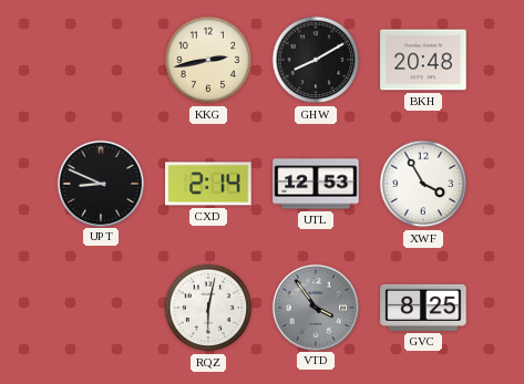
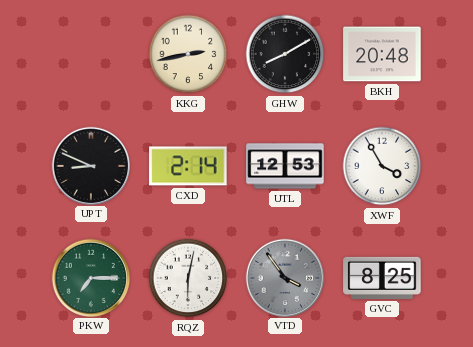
PKW: none -> 7:15 (90, 277)
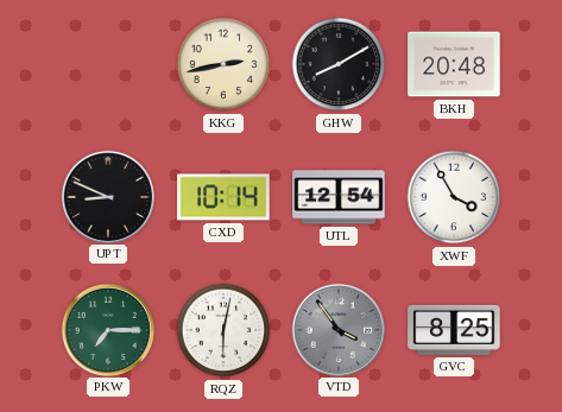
CXD: 2:14 -> 10:14 (223, 197)
UTL: 12:53 -> 12:54 (339, 197)
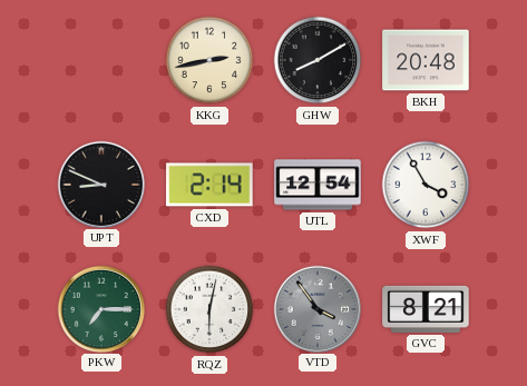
CXD: 10:14 -> 2:14 (209, 185)
GVC: 8:25 -> 8:21 (426, 309)
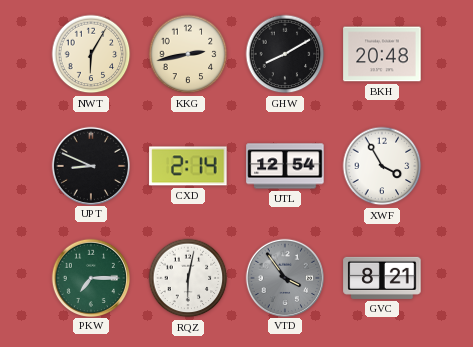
NWT: none -> 6:05 (91, 54)
